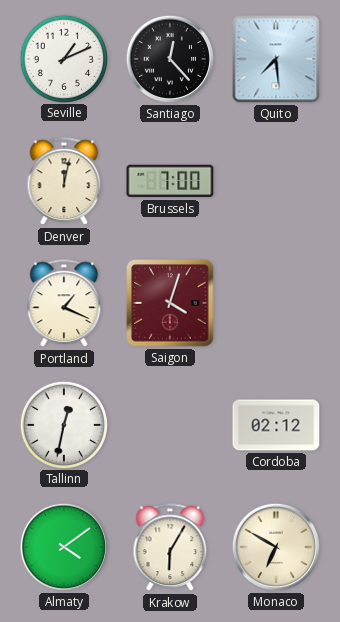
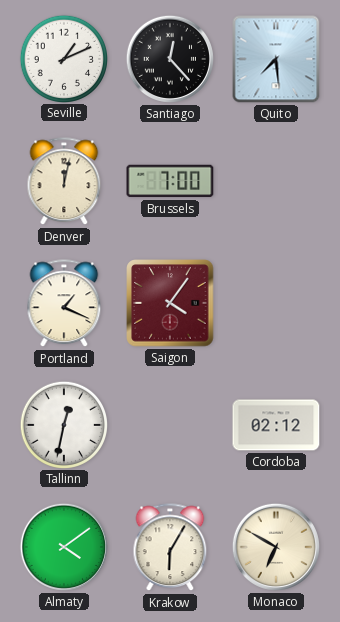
Saigon: 4:03 -> 4:06 (170, 303)
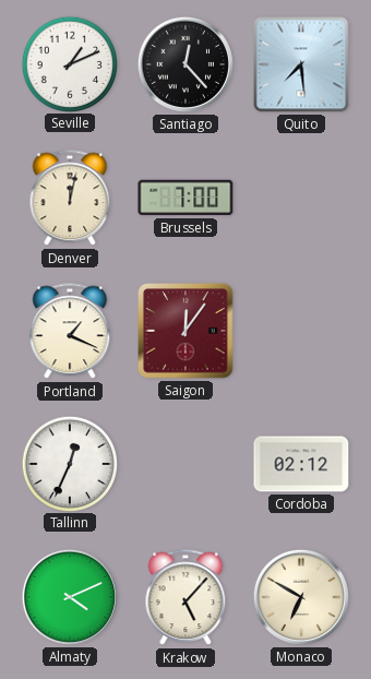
Saigon: 4:06 -> 12:06 (185, 331)
Tallinn: 12:32 -> 12:34 (69, 463)
Almaty: 4:09 -> 4:11 (70, 597)
Krakow: 6:05 -> 5:07 (185, 598)
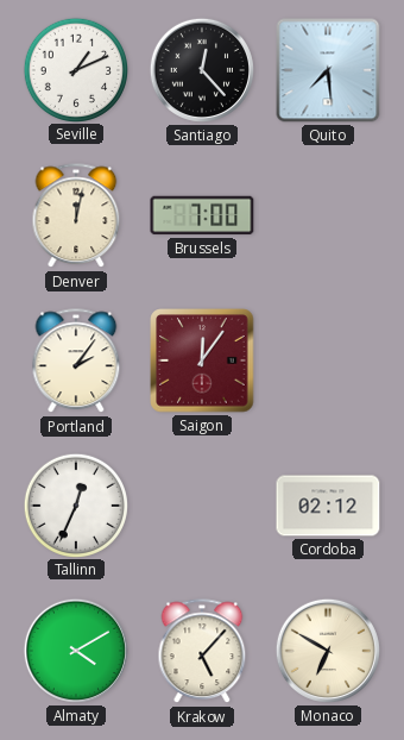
Portland: 1:19 -> 2:06 (76, 362)
Almaty: 4:11 -> 4:10 (76, 651)
